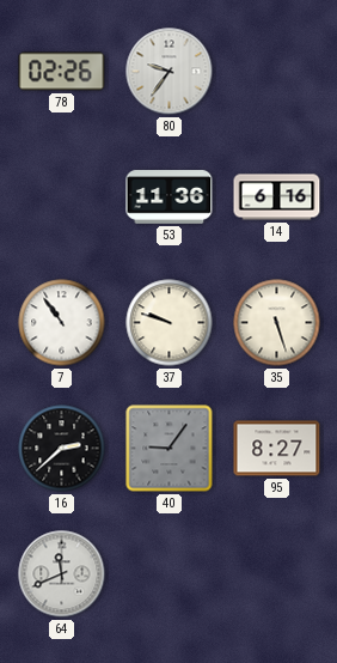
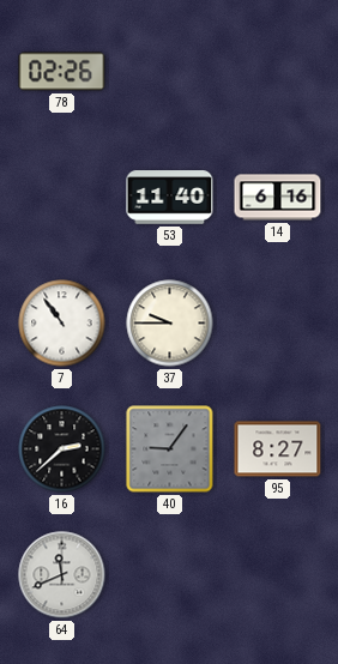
80: 9:36 -> none (170, 72)
53: 11:36 -> 11:40 (170, 198)
37: 9:48 -> 9:45 (170, 324)
35: 5:27 -> none (277, 323)
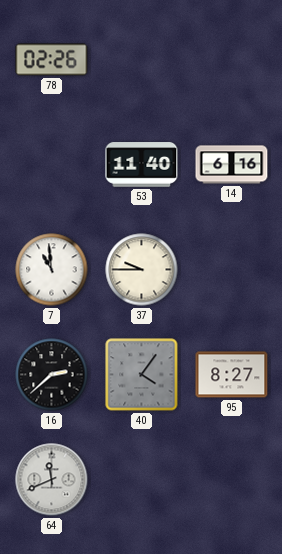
7: 10:54 -> 10:59 (52, 270)
40: 9:06 -> 4:06 (142, 375)
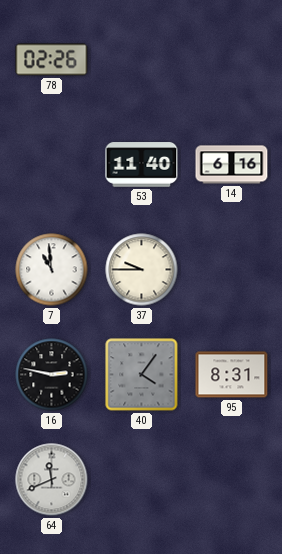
16: 2:38 -> 2:47 (52, 375)
95: 8:27 -> 8:31 (232, 375)
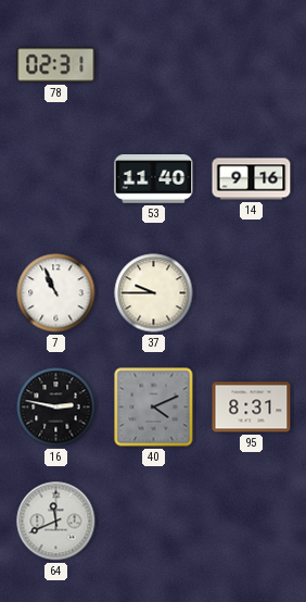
78: 02:26 -> 02:31 (56, 65)
14: 6:16 -> 9:16 (252, 179)
7: 10:59 -> 10:56 (56, 293)
40: 4:06 -> 4:11 (154, 407)
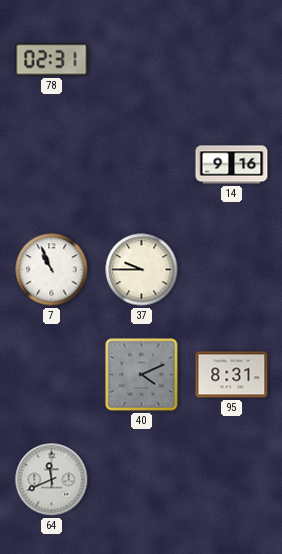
53: 11:40 -> none (154, 179)
16: 2:47 -> none (56, 407)
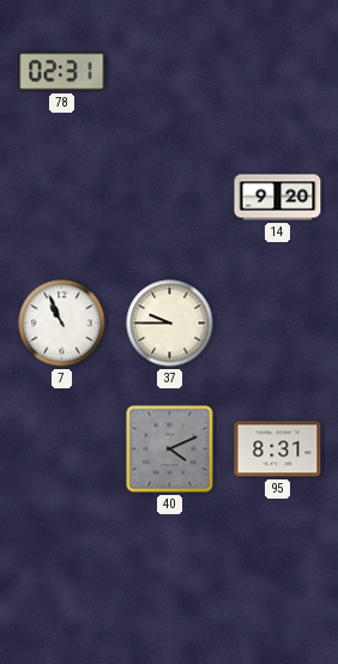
14: 9:16 -> 9:20 (278, 198)
64: 11:41 -> none (52, 480)
